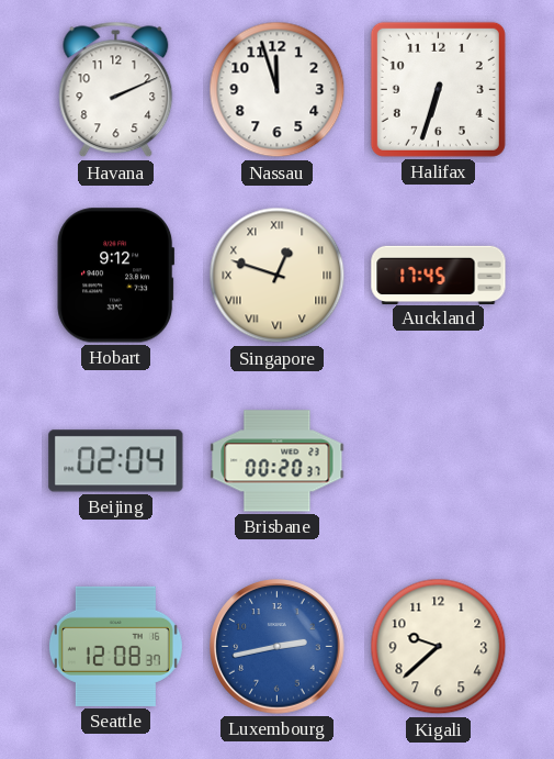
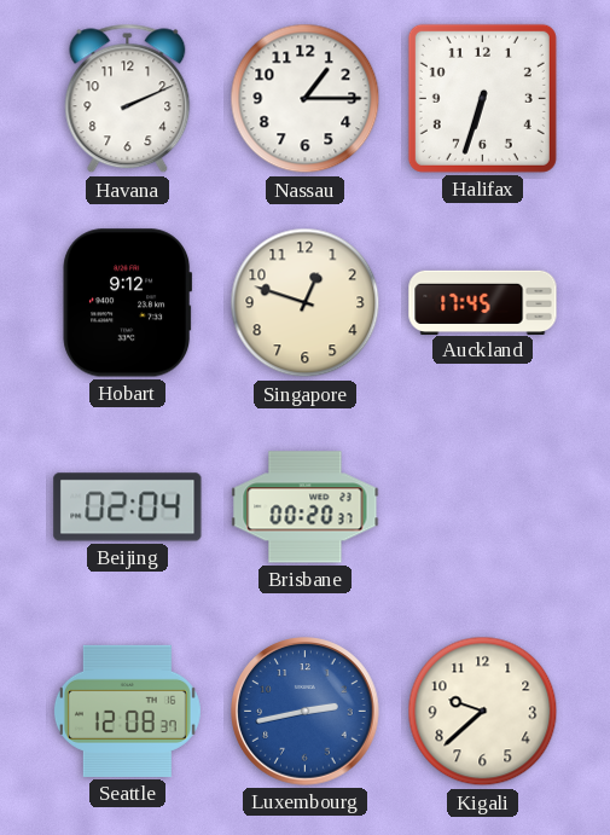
Nassau: 11:57 -> 1:15 (306, 99)
Singapore numerals: Roman -> Arabic (306, 303)
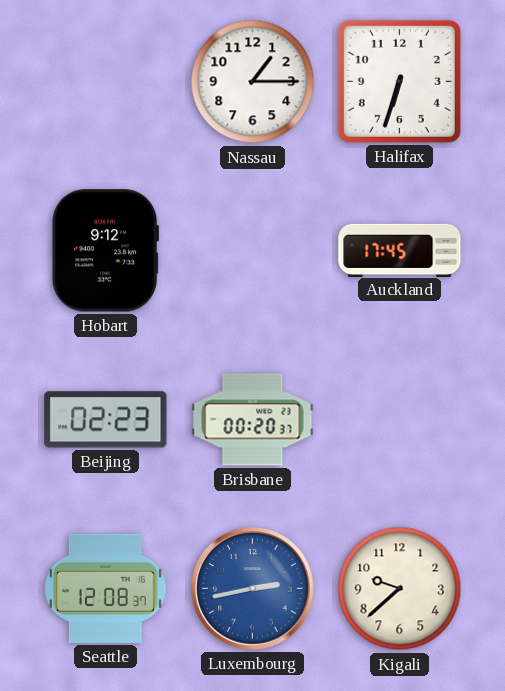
Havana: 2:11 -> none (128, 99)
Singapore: 12:48 -> none (306, 303)
Beijing: 02:04 -> 02:23 (106, 420)
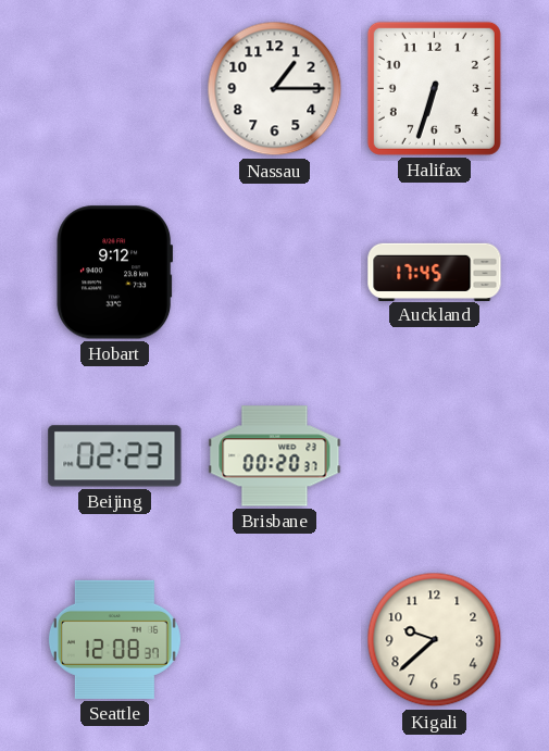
Luxembourg: 2:43 -> none (253, 589)
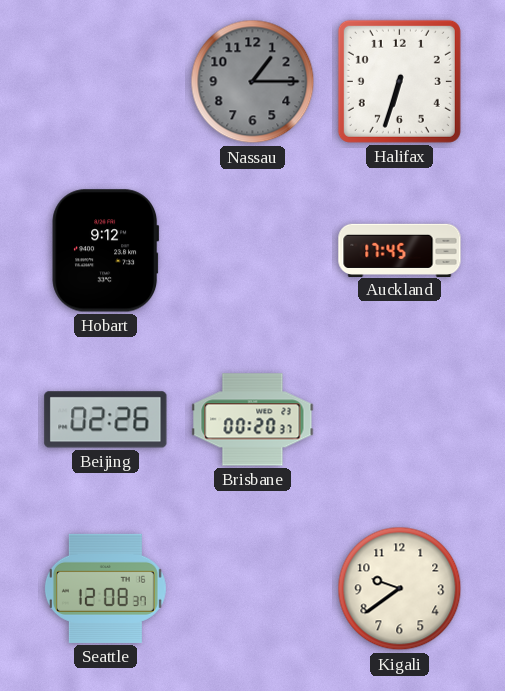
Nassau dial: white -> grey (253, 82)
Beijing: 02:23 -> 02:26 (106, 420)
Kigali: 9:38 -> 9:39 (400, 589)
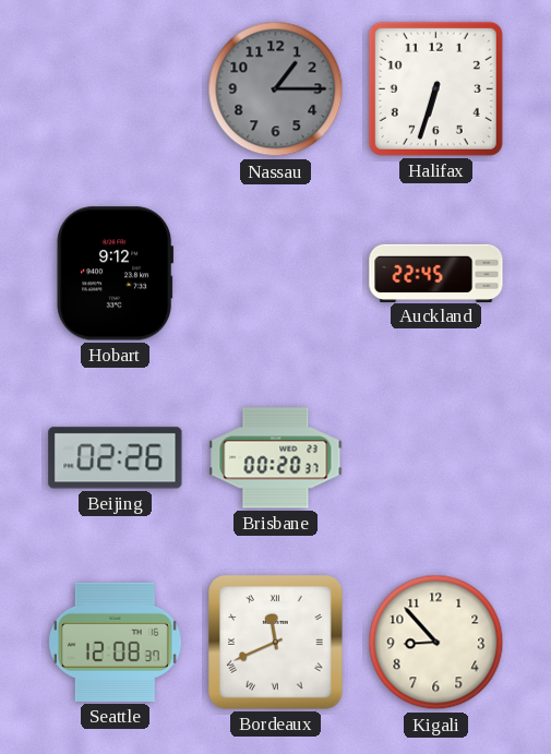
Auckland: 17:45 -> 22:45 (436, 273)
Bordeaux: none -> 11:41 (276, 643)
Kigali: 9:39 -> 8:53 (436, 643)
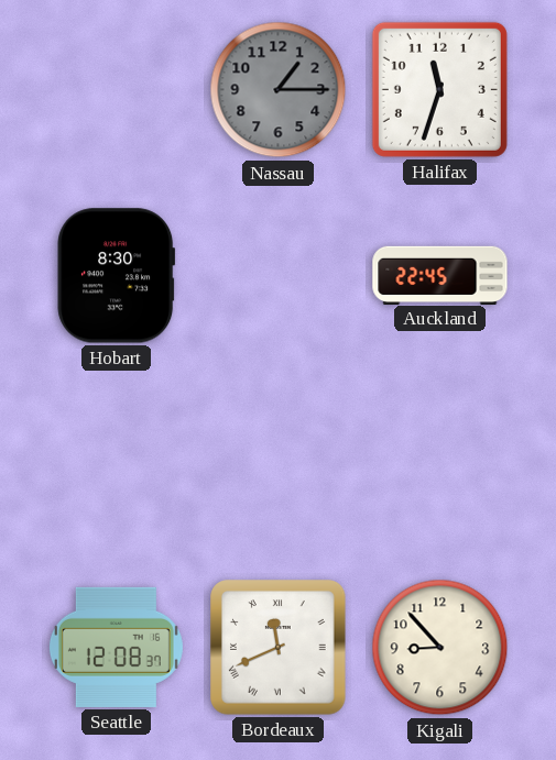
Halifax: 6:33 -> 11:33 (439, 89)
Hobart: 9:12 -> 8:30 (116, 276)
Beijing: 02:26 -> none (116, 458)
Brisbane: 00:20 -> none (276, 458)
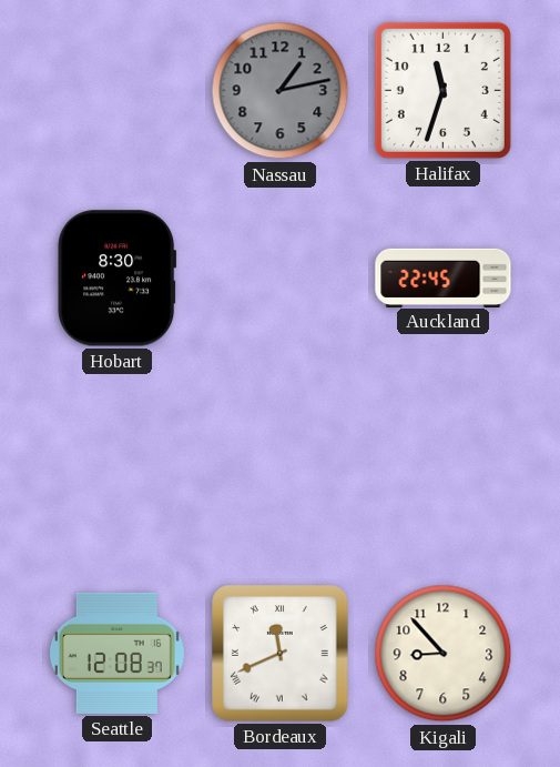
Nassau: 1:15 -> 1:13 (281, 91)
